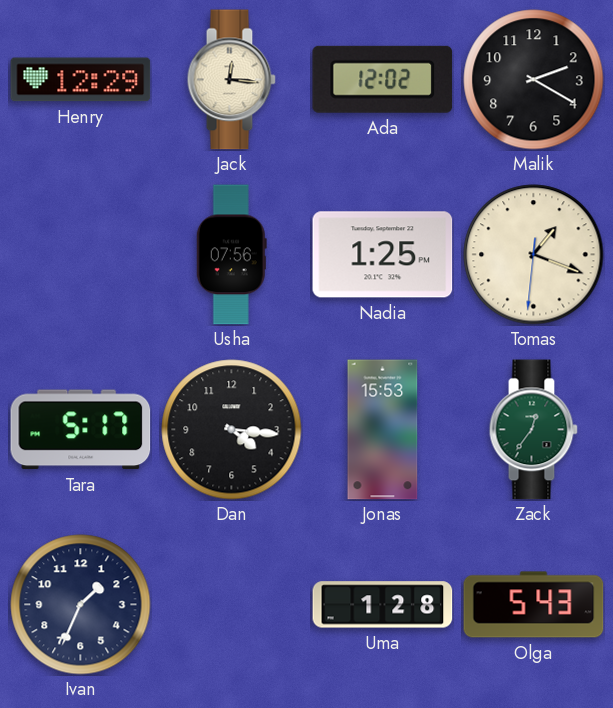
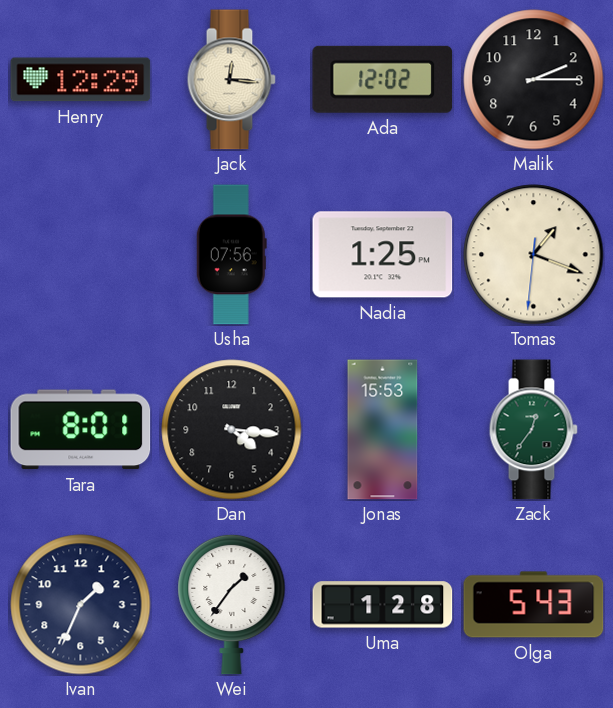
Malik: 2:20 -> 2:15 (534, 80)
Tara: 5:17 -> 8:01 (81, 430)
Wei: none -> 1:36 (232, 604)
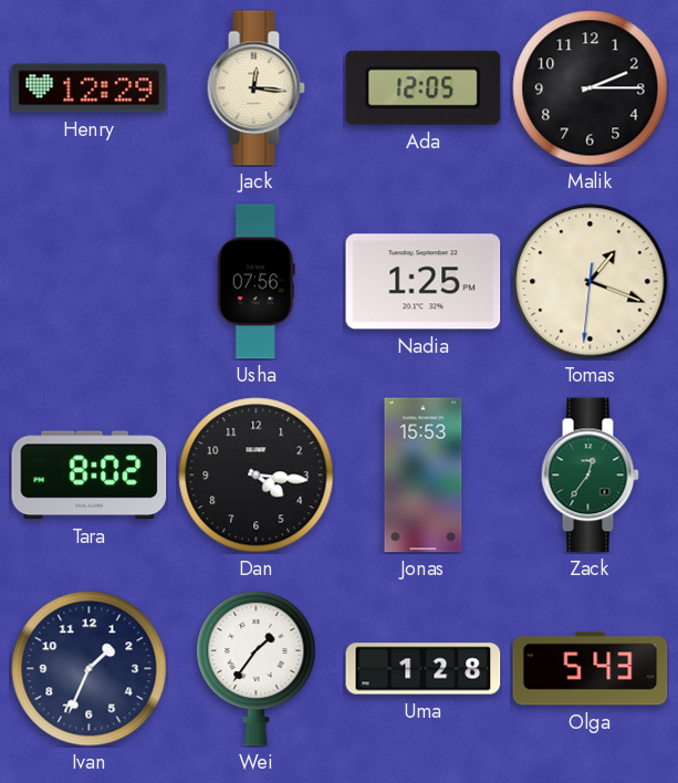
Ada: 12:02 -> 12:05 (424, 87)
Tara: 8:01 -> 8:02 (90, 476)
